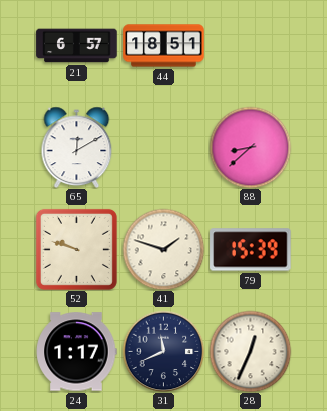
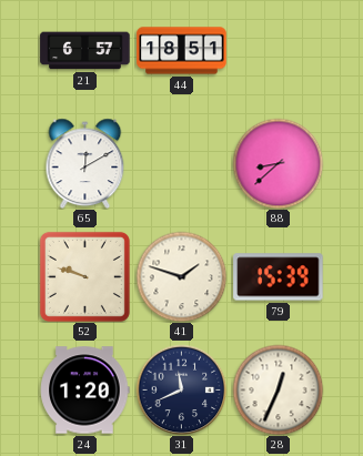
24: 1:17 -> 1:20 (84, 391)
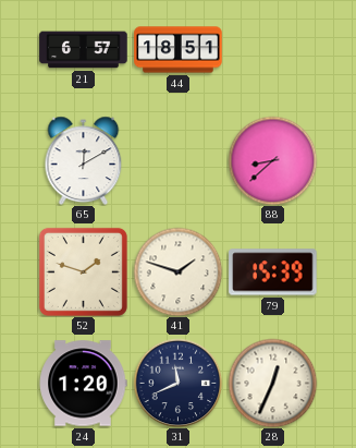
52: 9:48 -> 1:48 (83, 271)
